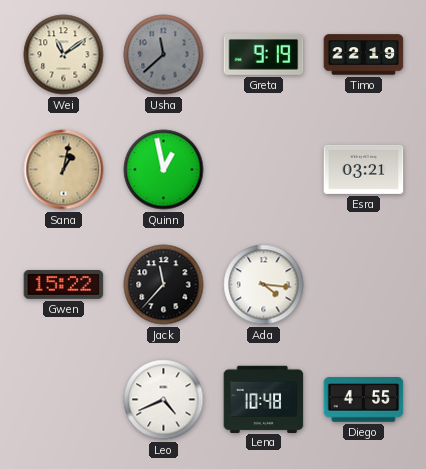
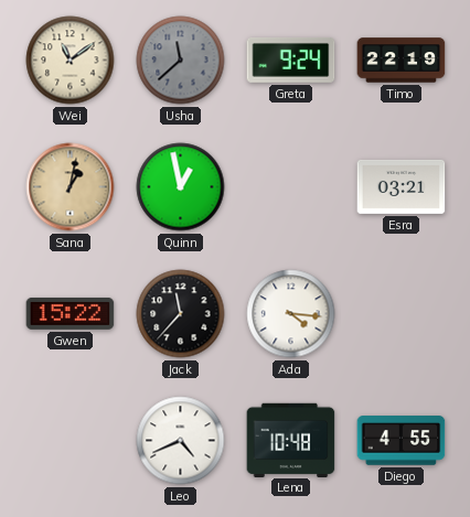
Greta: 9:19 -> 9:24 (291, 61)
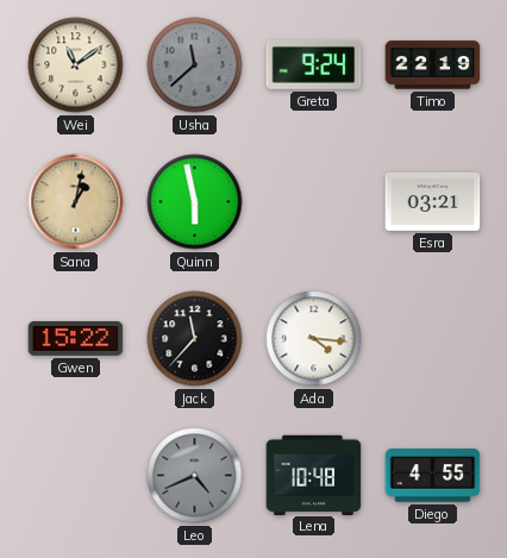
Quinn: 12:58 -> 5:58 (195, 202)
Leo dial: white -> grey (195, 476)
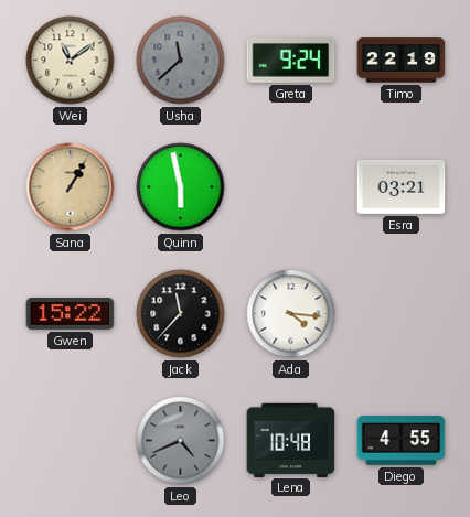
Sana: 1:02 -> 1:05 (71, 187)
